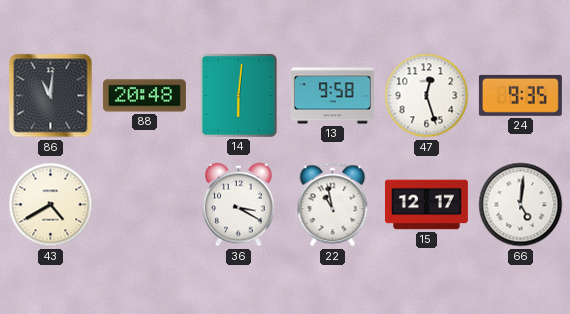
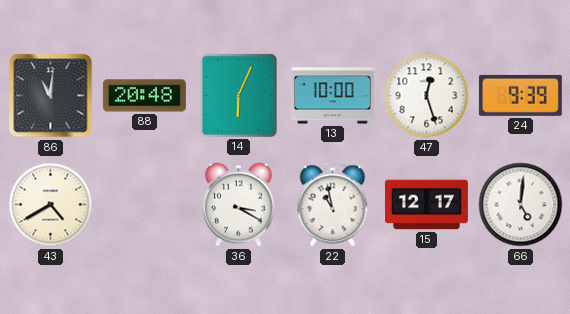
14: 6:01 -> 6:04 (238, 95)
13: 9:58 -> 10:00 (332, 96)
24: 9:35 -> 9:39 (520, 95)
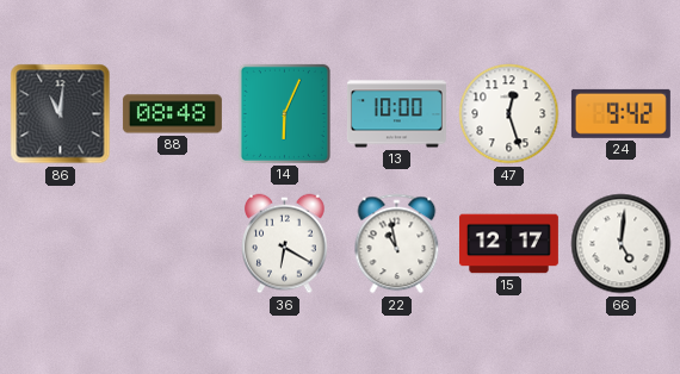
88: 20:48 -> 08:48 (172, 114)
24: 9:39 -> 9:42 (620, 113)
43: 4:40 -> none (51, 205)
36: 3:20 -> 6:20 (285, 244)
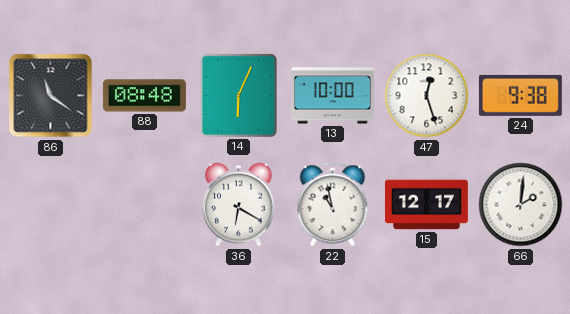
86: 11:01 -> 11:21 (51, 96)
24: 9:42 -> 9:38 (520, 95)
66: 5:01 -> 2:01 (521, 205)
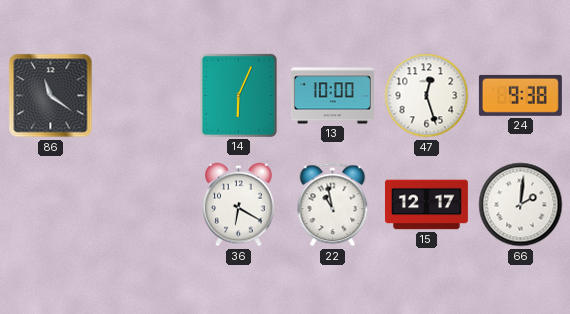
88: 08:48 -> none (144, 96)
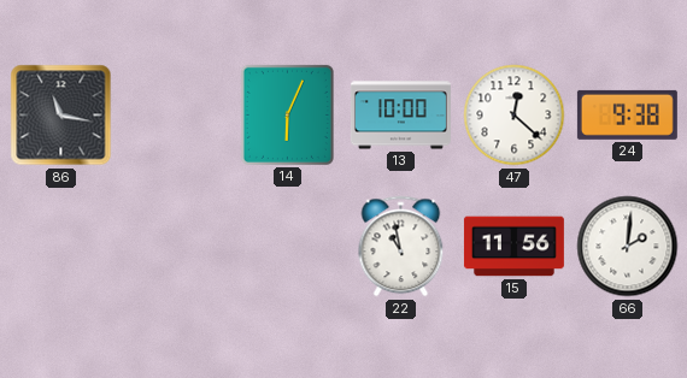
86: 11:21 -> 11:17 (61, 116)
47: 12:27 -> 12:22 (515, 116)
36: 6:20 -> none (239, 205)
15: 12:17 -> 11:56 (513, 247)
